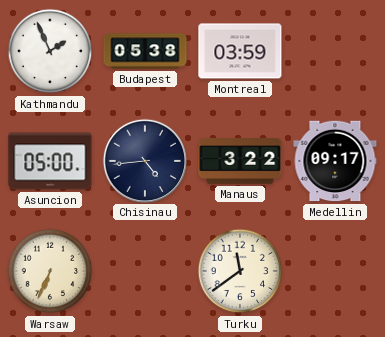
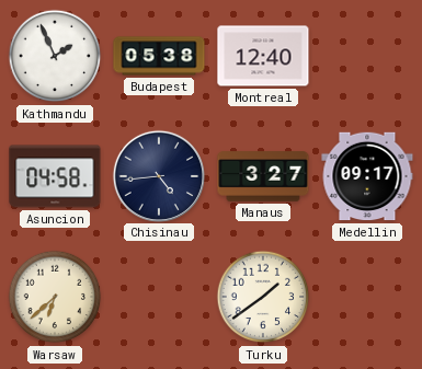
Montreal: 03:59 -> 12:40 (263, 56)
Asuncion: 05:00 -> 04:58 (55, 176)
Manaus: 3:22 -> 3:27 (263, 176)
Warsaw: 6:34 -> 6:38 (55, 297)
Turku: 11:39 -> 1:39 (263, 297)
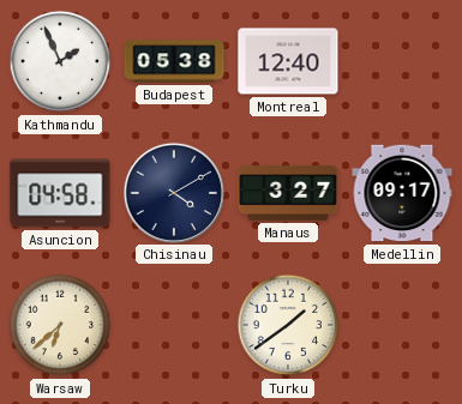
Chisinau: 4:44 -> 4:10 (173, 192)
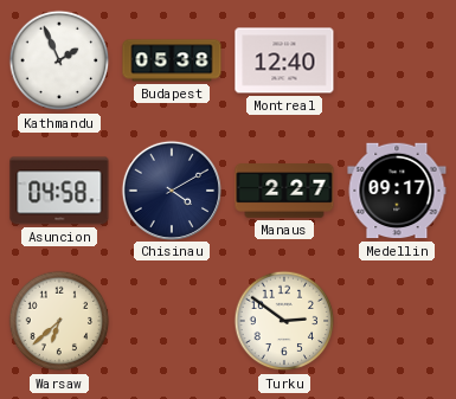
Manaus: 3:27 -> 2:27 (284, 191)
Turku: 1:39 -> 2:51 (284, 321)
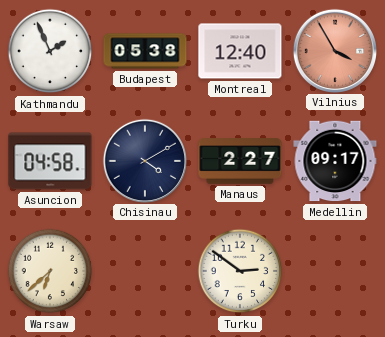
Vilnius: none -> 3:55 (334, 50)
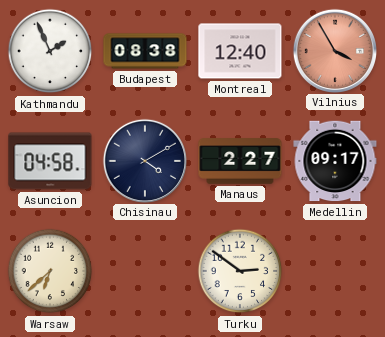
Budapest: 05:38 -> 08:38 (145, 51)
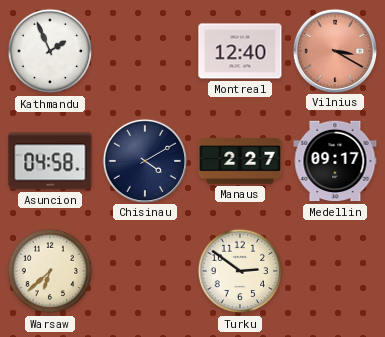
Budapest: 08:38 -> none (145, 51)
Vilnius: 3:55 -> 3:20 (334, 50)
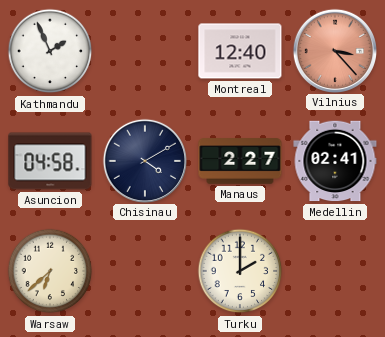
Vilnius: 3:20 -> 3:23 (334, 50)
Medellin: 09:17 -> 02:41 (335, 161)
Turku: 2:51 -> 2:00 (240, 271)
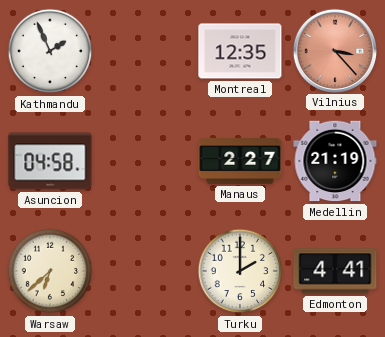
Montreal: 12:40 -> 12:35 (240, 51)
Chisinau: 4:10 -> none (144, 160)
Medellin: 02:41 -> 21:19 (335, 161)
Edmonton: none -> 4:41 (335, 271)
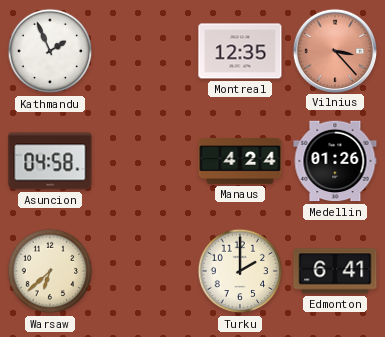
Manaus: 2:27 -> 4:24 (240, 161)
Medellin: 21:19 -> 01:26 (335, 161)
Edmonton: 4:41 -> 6:41 (335, 271)
